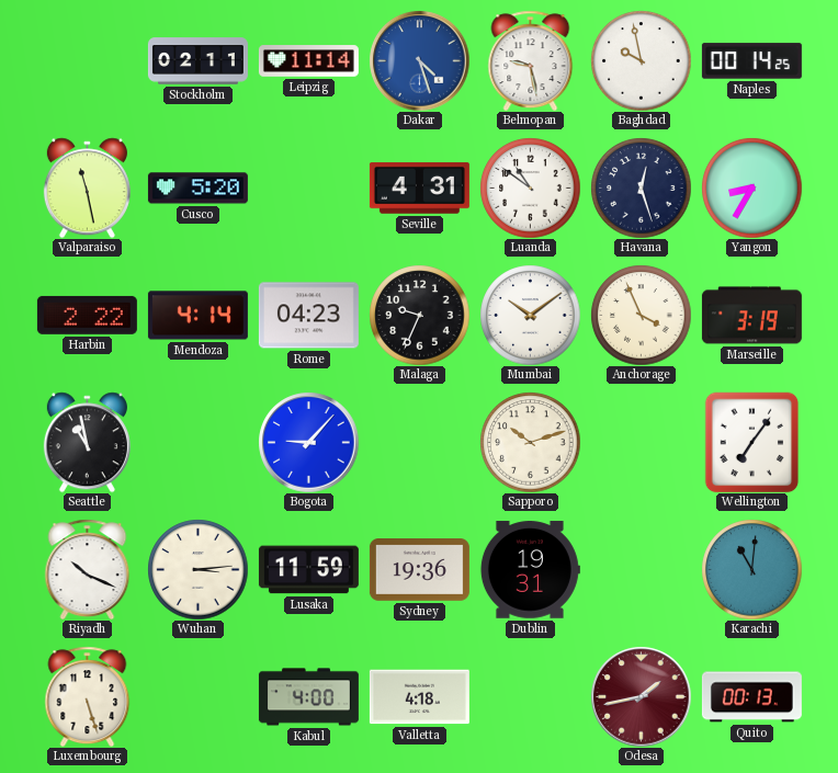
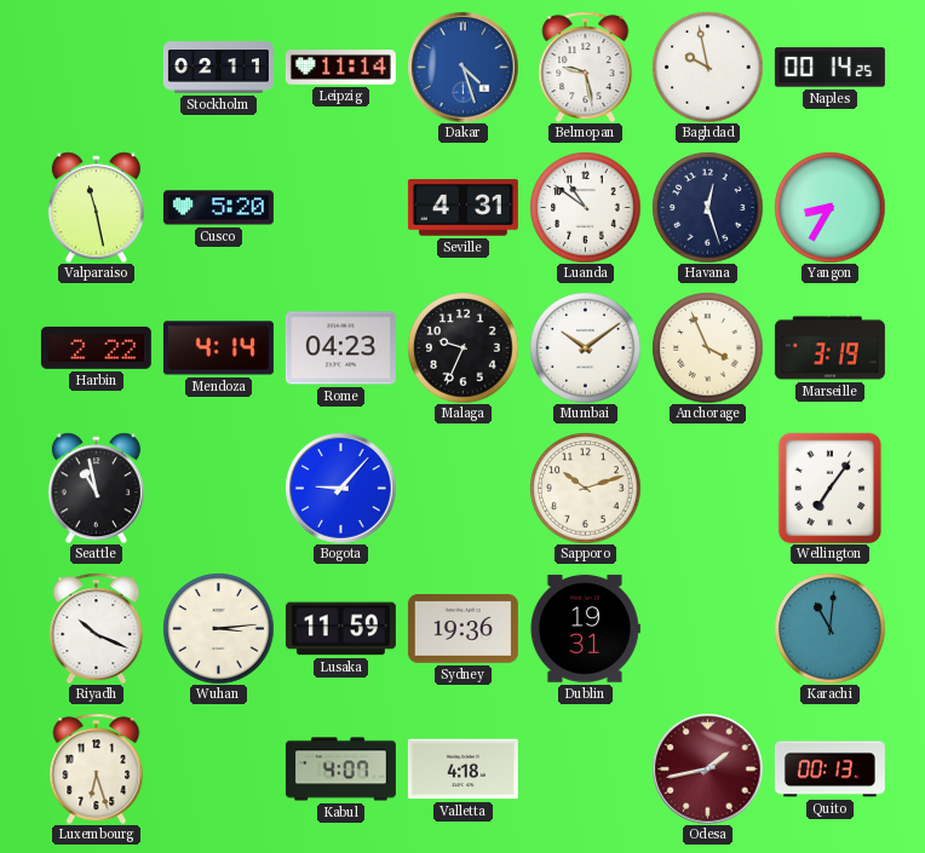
Luxembourg: 5:27 -> 6:27 (97, 768)
Kabul: 4:00 -> 4:07 (340, 770)
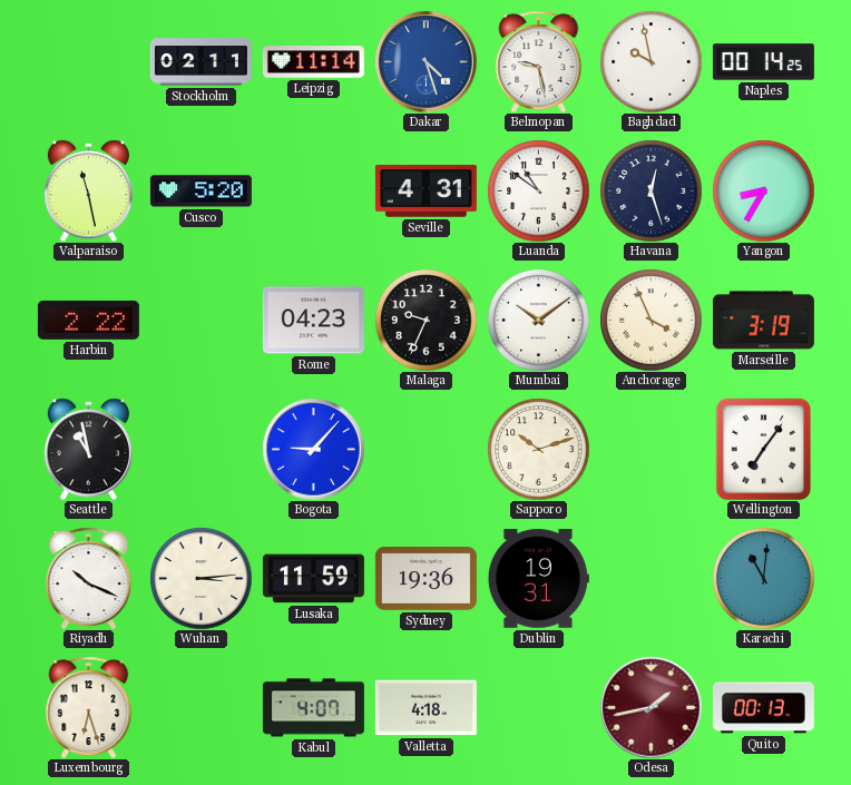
Mendoza: 4:14 -> none (218, 348)
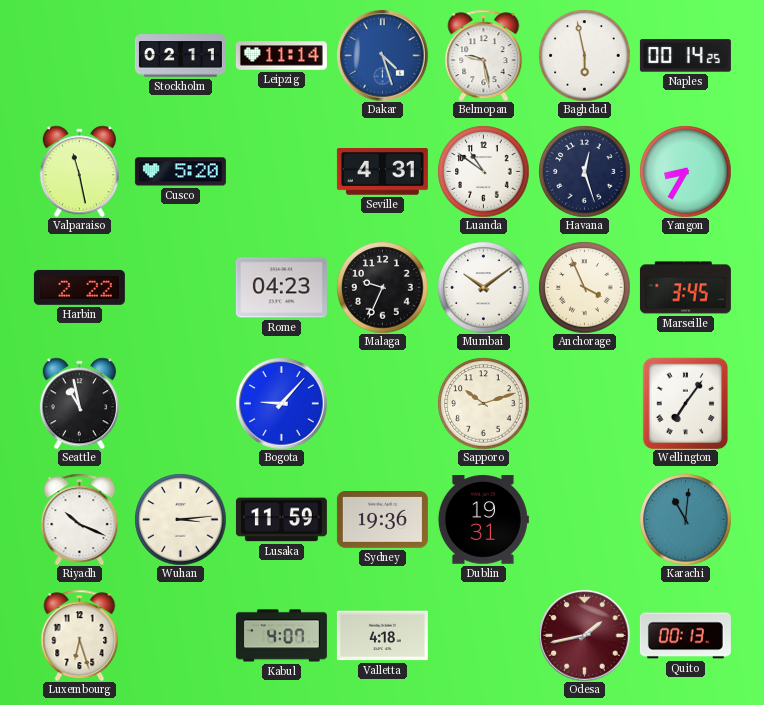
Baghdad: 9:58 -> 5:58 (584, 55)
Marseille: 3:19 -> 3:45 (685, 288)
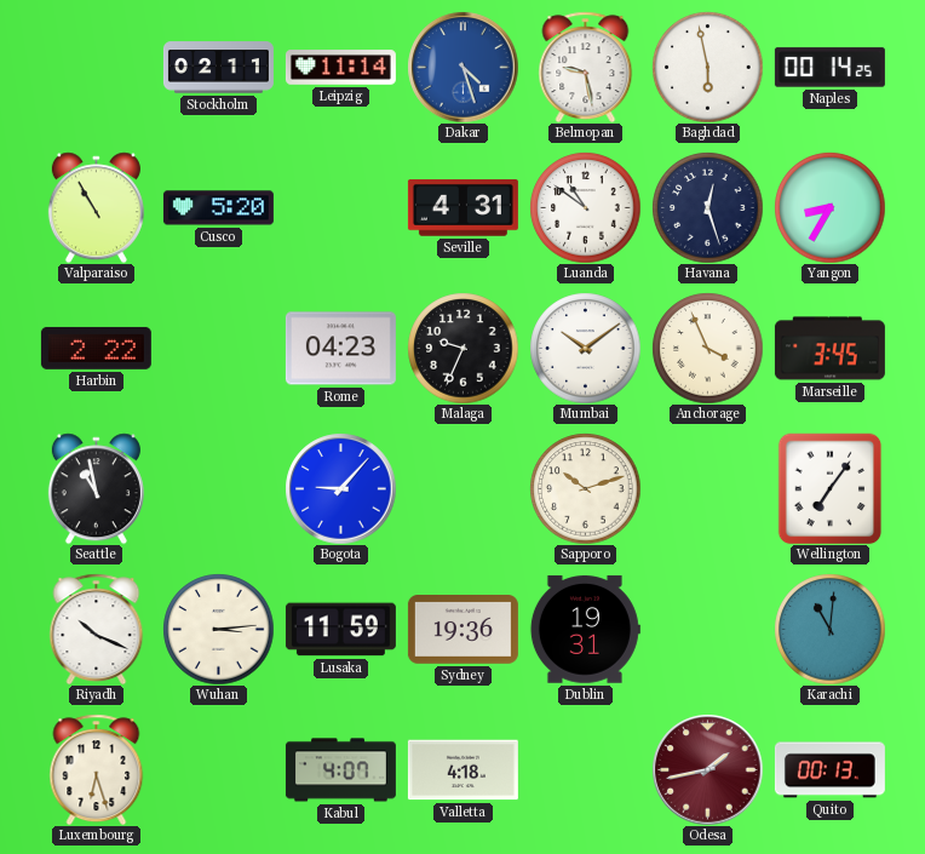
Valparaiso: 11:28 -> 10:55 (96, 207)
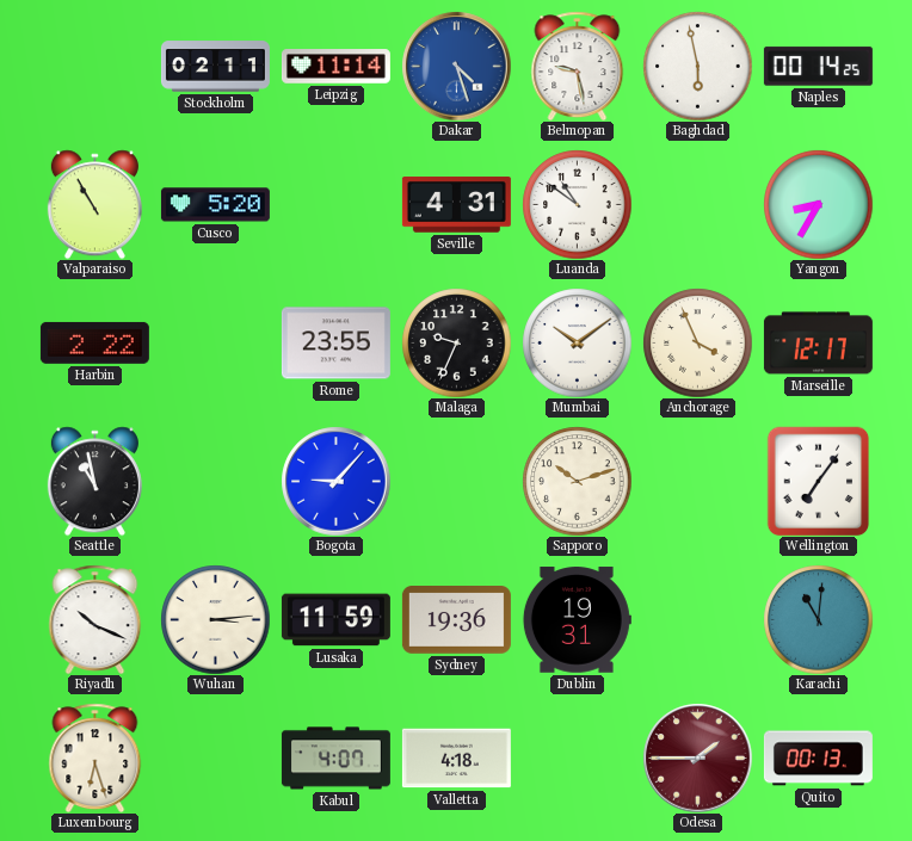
Havana: 12:27 -> none (707, 207)
Rome: 04:23 -> 23:55 (335, 344)
Marseille: 3:45 -> 12:17 (818, 344)
Odesa: 1:43 -> 1:45 (697, 757)
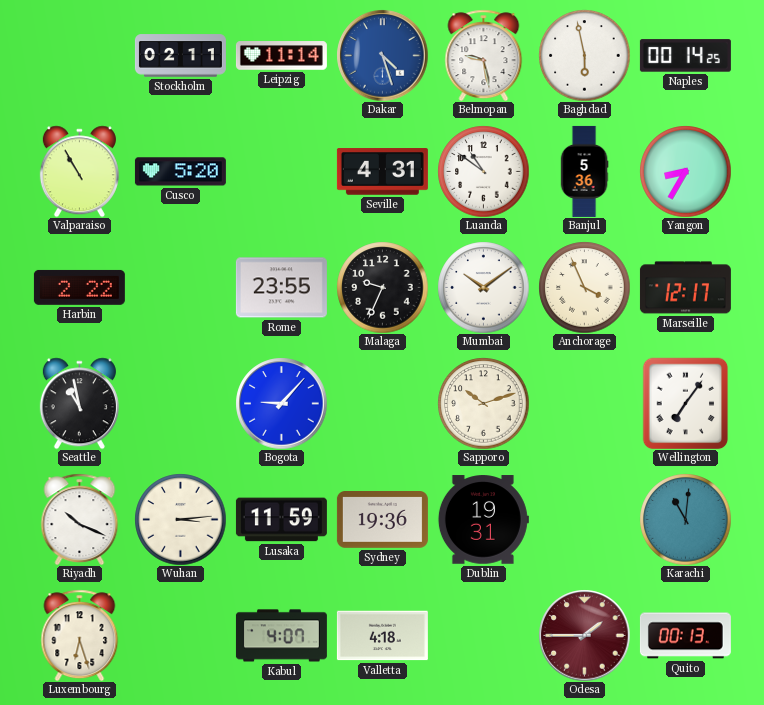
Banjul: none -> 5:36 (584, 171)
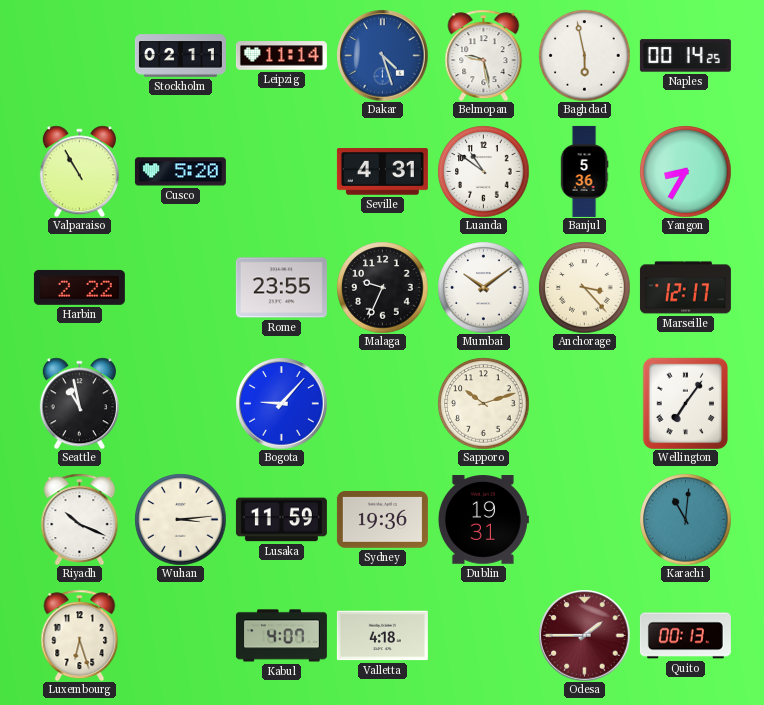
Anchorage: 3:56 -> 3:23 (584, 287)
